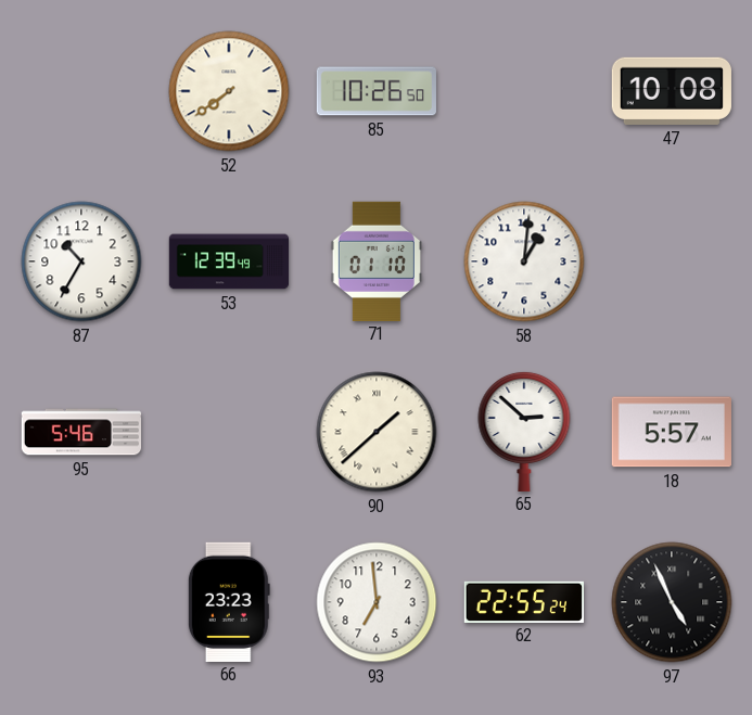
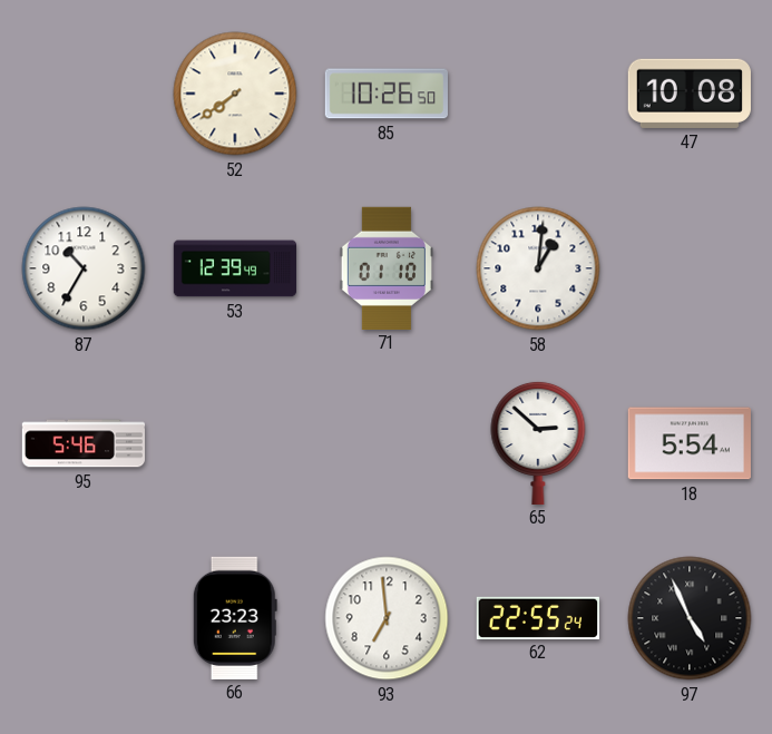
90: 1:38 -> none (377, 432)
18: 5:57 -> 5:54 (690, 443)
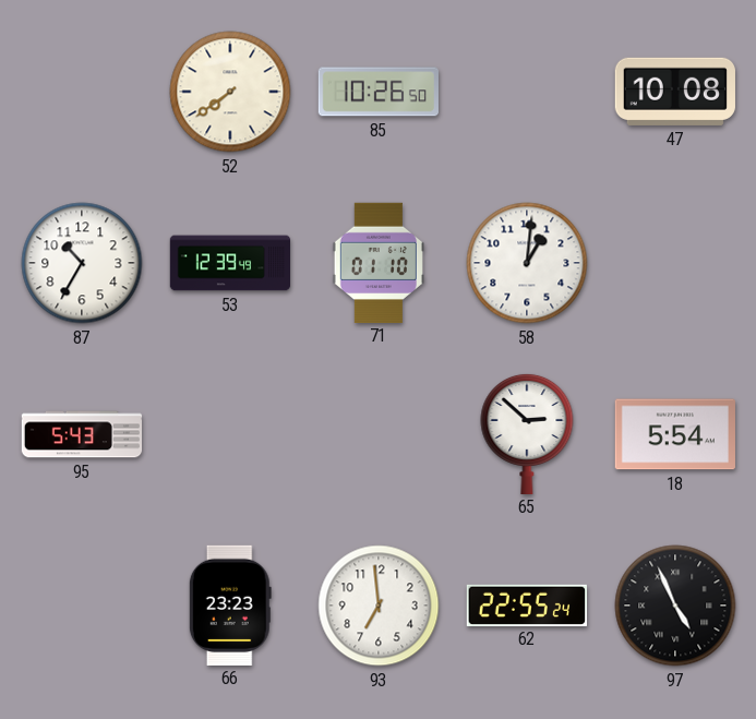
95: 5:46 -> 5:43 (82, 434)
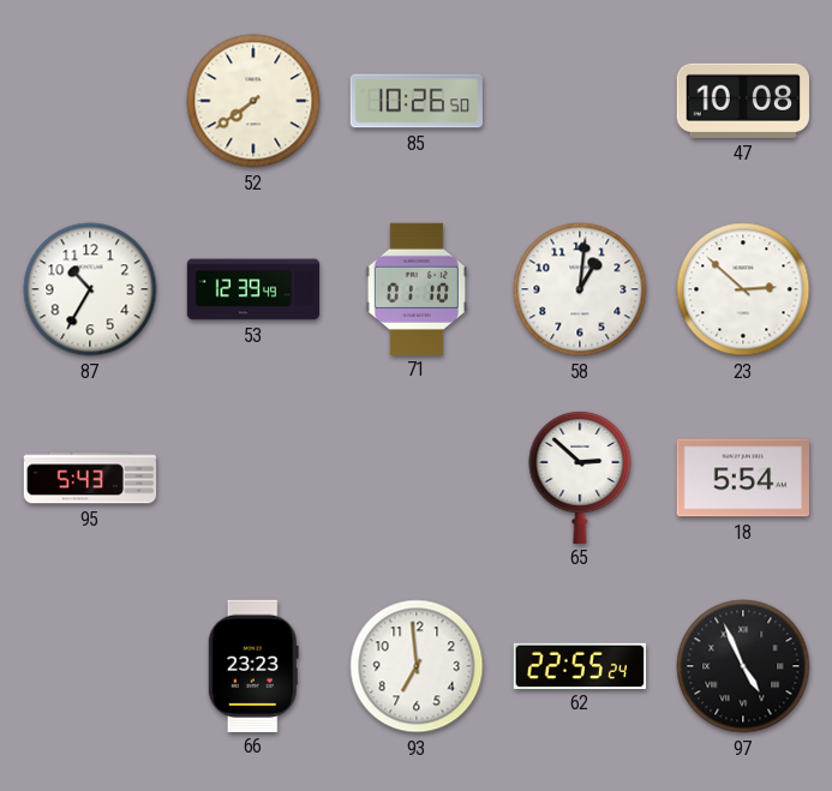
23: none -> 2:52 (743, 289)
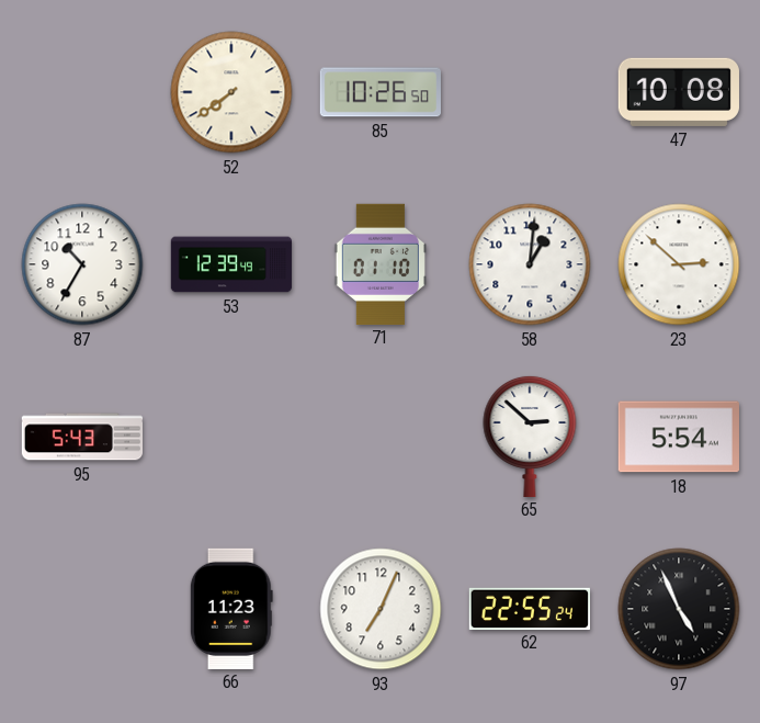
66: 23:23 -> 11:23 (231, 608)
93: 6:59 -> 7:04 (381, 609)
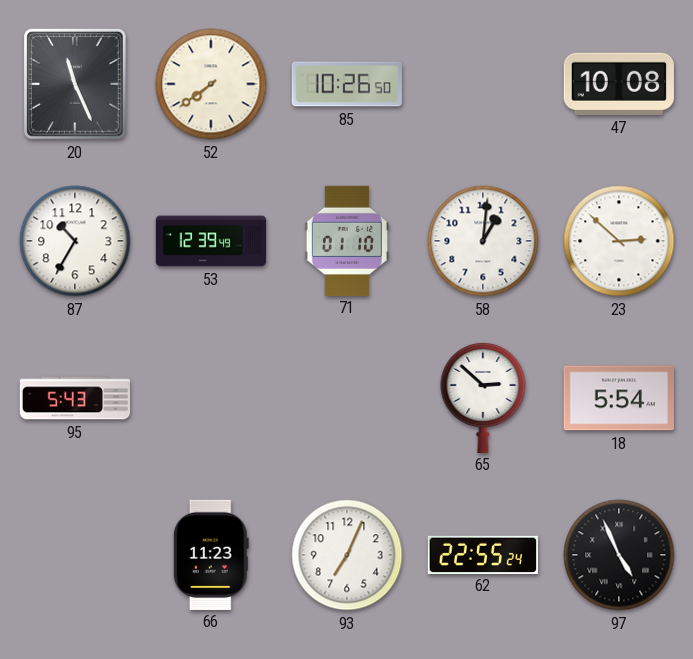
20: none -> 11:26 (75, 85)
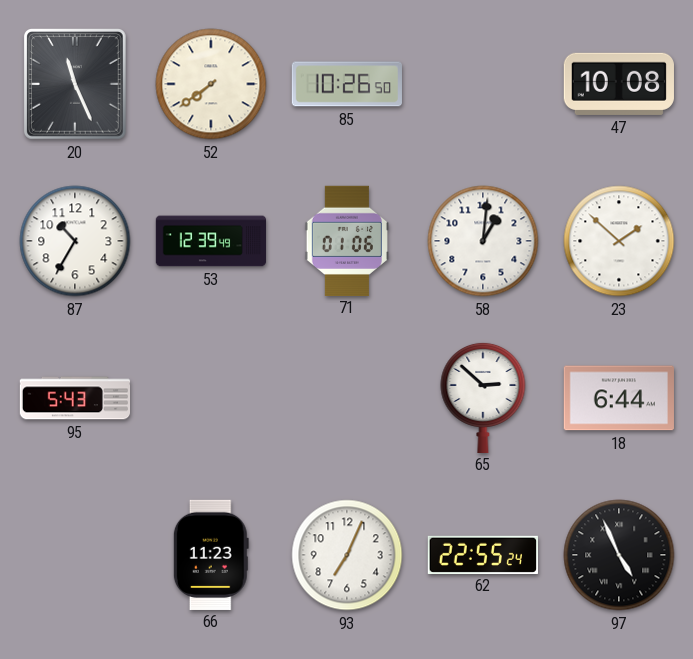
71: 01:10 -> 01:06 (347, 240)
23: 2:52 -> 1:52 (619, 241)
18: 5:54 -> 6:44 (619, 398)
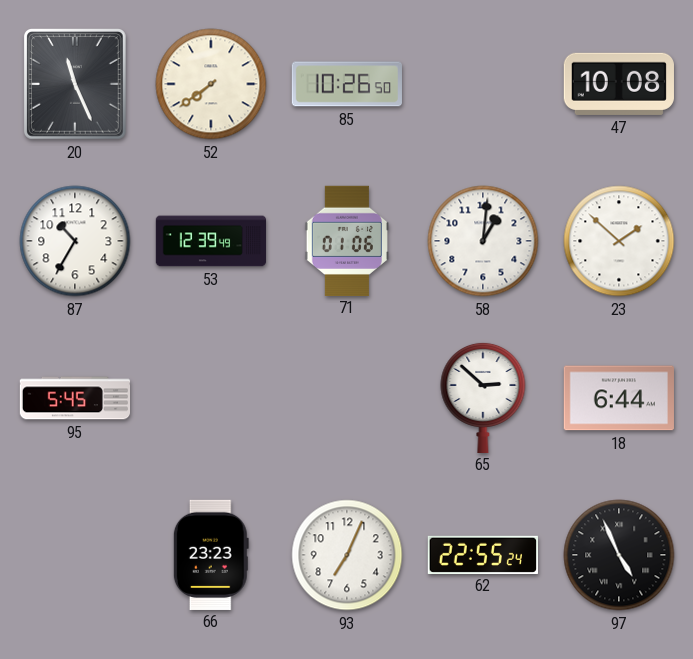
95: 5:43 -> 5:45 (75, 398)
66: 11:23 -> 23:23 (211, 554)
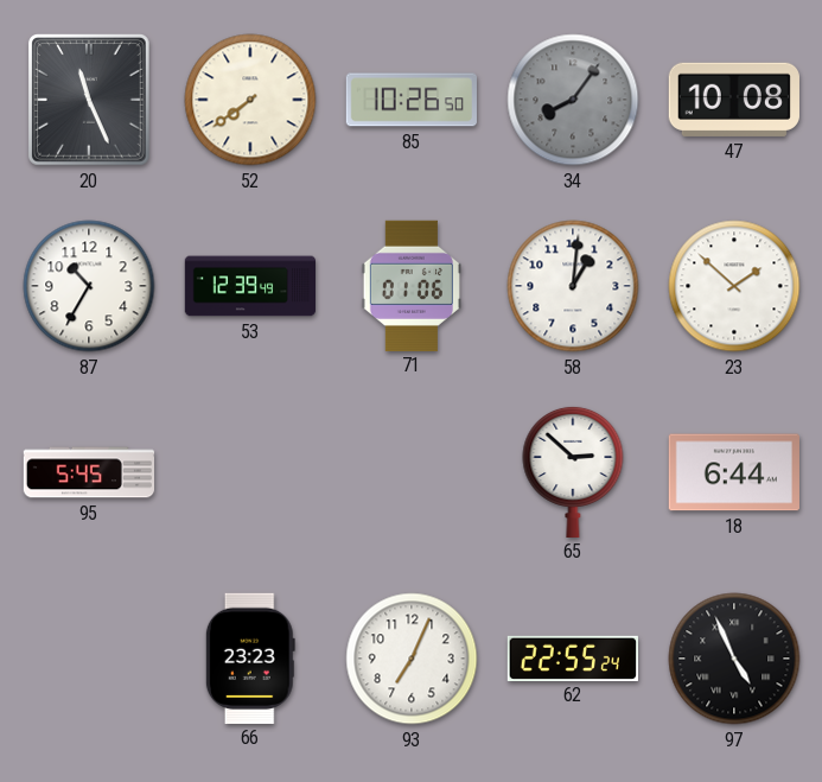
34: none -> 8:06 (573, 100)
